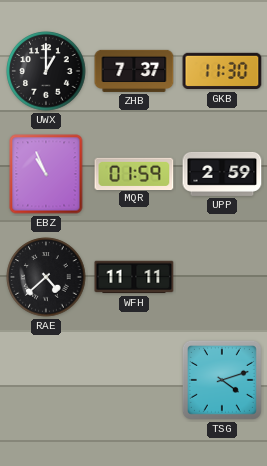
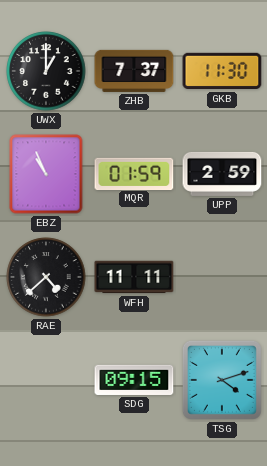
SDG: none -> 09:15 (134, 380)
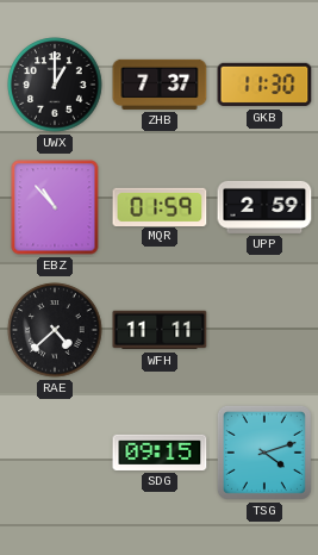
EBZ: 10:56 -> 10:53 (55, 207)
